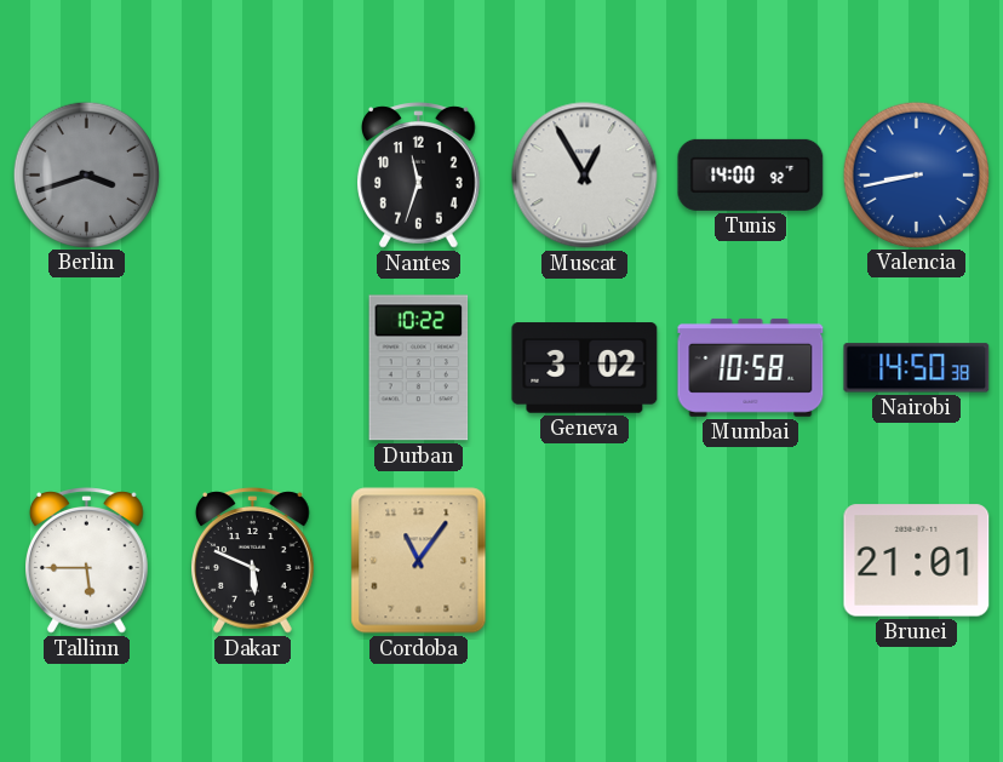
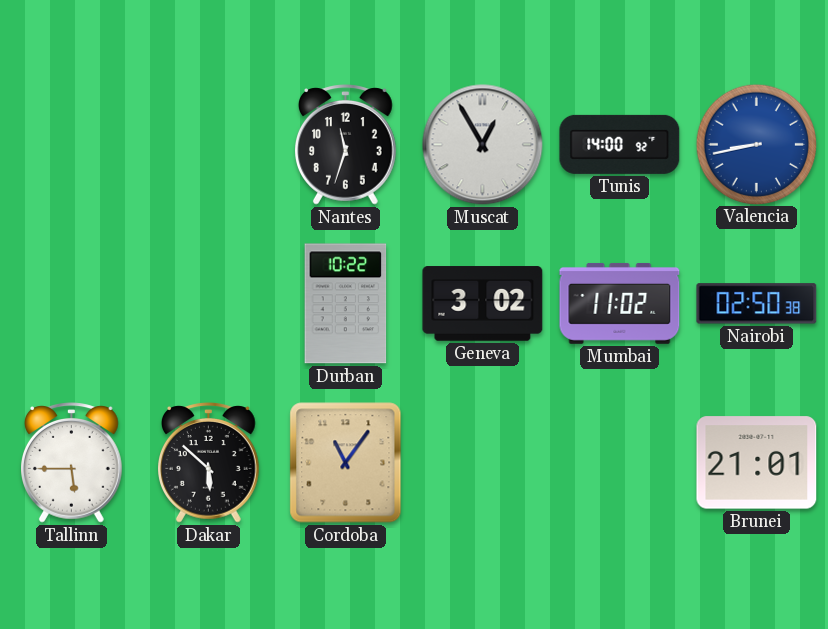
Berlin: 3:42 -> none (86, 174)
Mumbai: 10:58 -> 11:02 (620, 303)
Nairobi: 14:50 -> 02:50 (757, 304)
Dakar: 5:49 -> 5:52 (209, 463)
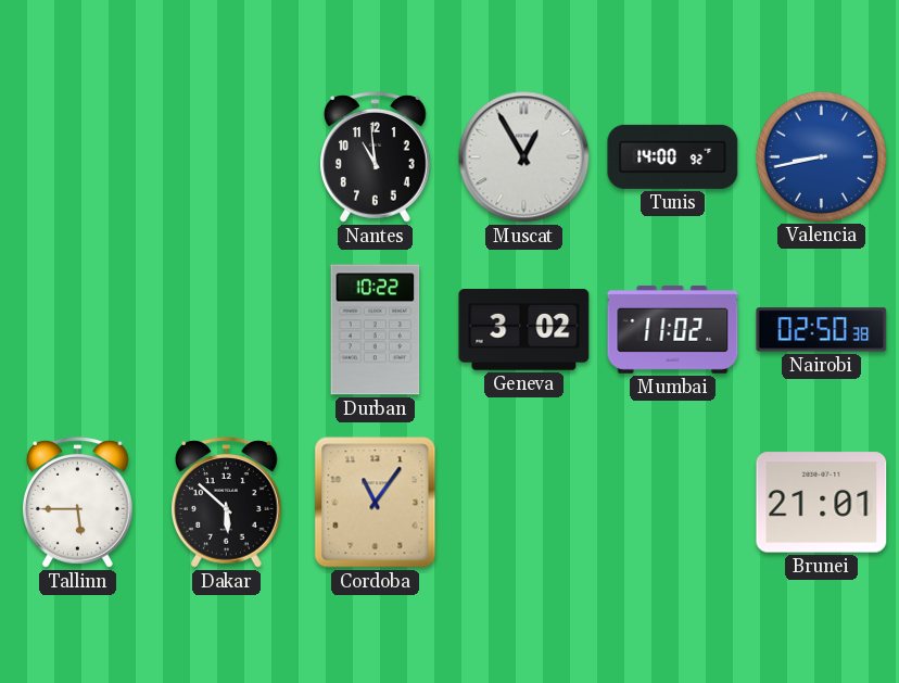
Nantes: 11:33 -> 10:59 (376, 157)
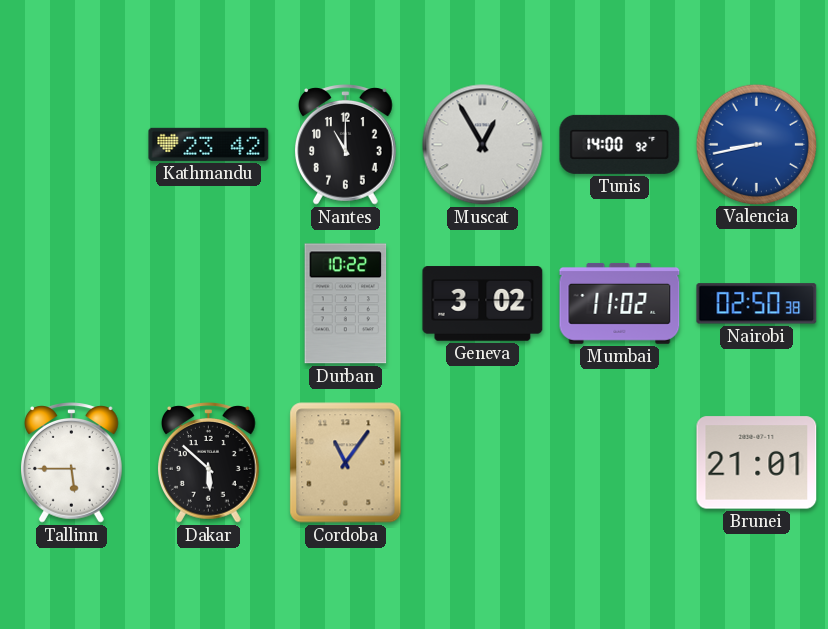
Kathmandu: none -> 23:42 (209, 144)
Nantes: 10:59 -> 11:00 (346, 145)
